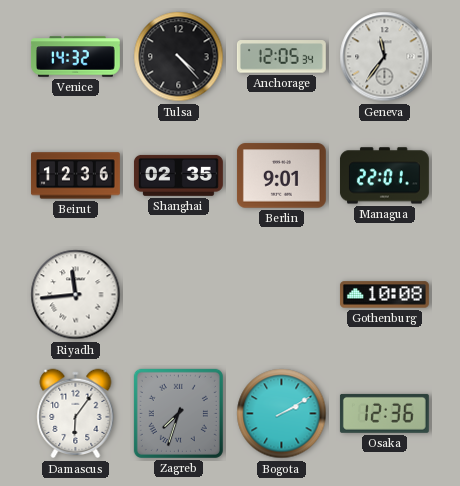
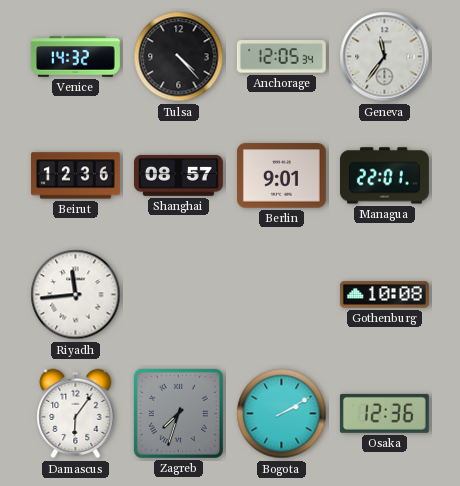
Shanghai: 02:35 -> 08:57 (178, 175)
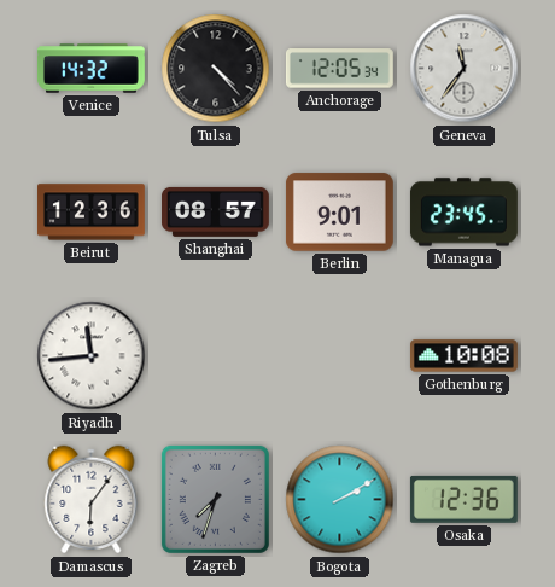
Managua: 22:01 -> 23:45 (463, 213)
